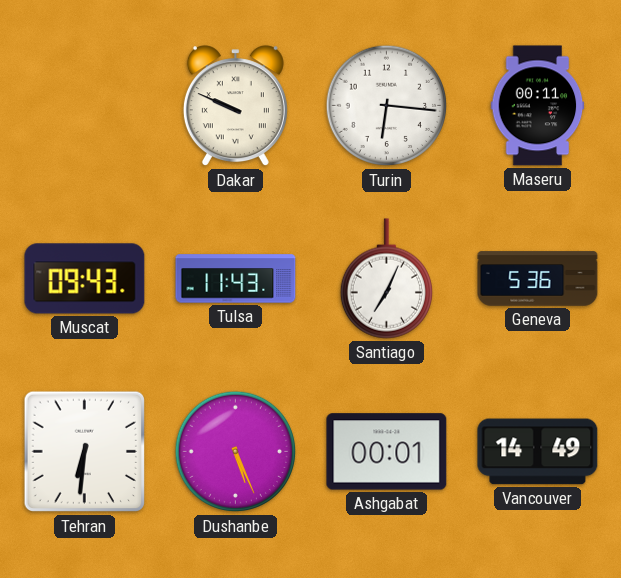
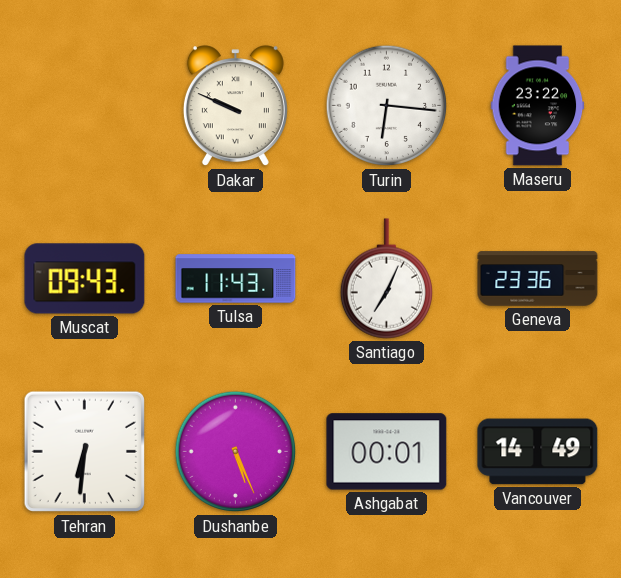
Maseru: 00:11 -> 23:22 (538, 106)
Geneva: 5:36 -> 23:36 (538, 279)
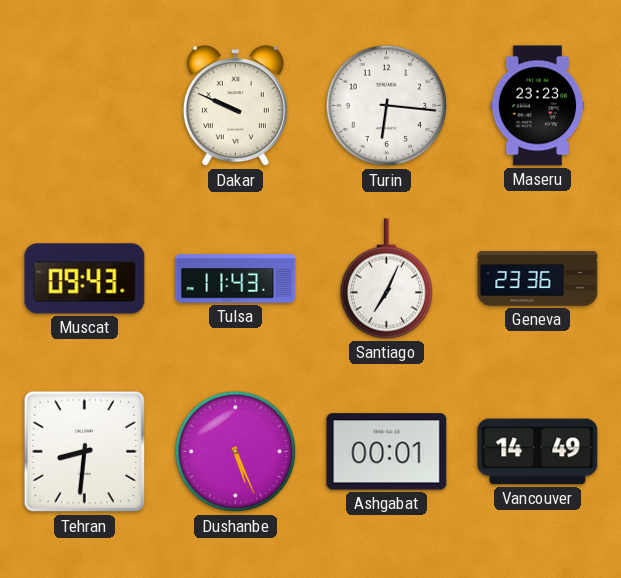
Maseru: 23:22 -> 23:23 (538, 106)
Tehran: 6:31 -> 8:31 (85, 452)
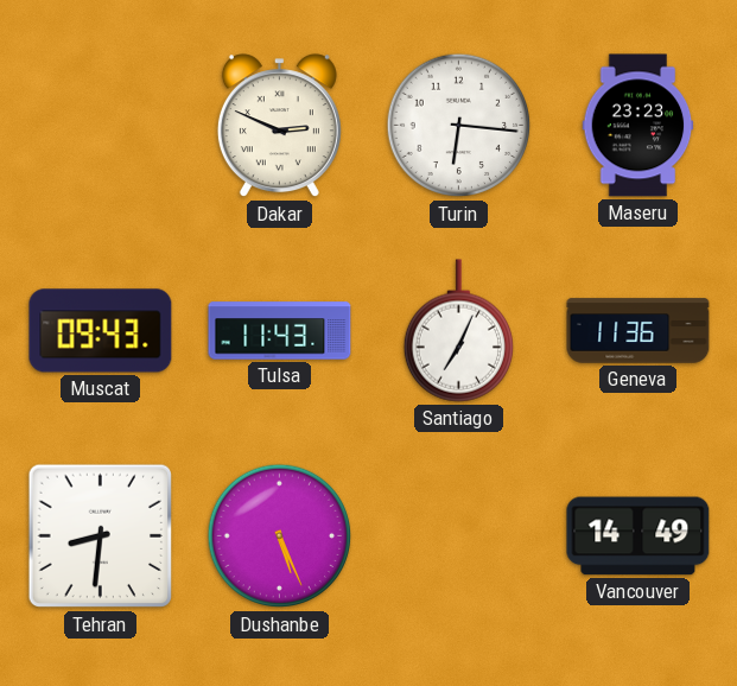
Dakar: 9:49 -> 2:49 (279, 126)
Geneva: 23:36 -> 11:36 (638, 331)
Ashgabat: 00:01 -> none (387, 452)
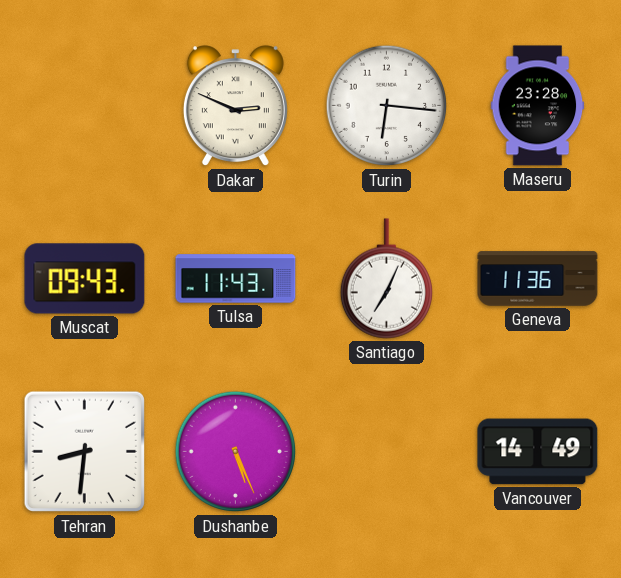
Maseru: 23:23 -> 23:28 (538, 106)
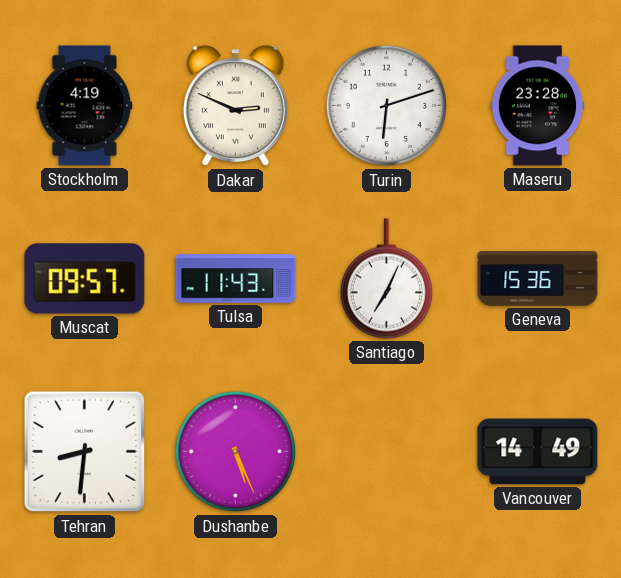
Stockholm: none -> 4:19 (85, 106)
Turin: 6:16 -> 6:12 (387, 106)
Muscat: 09:43 -> 09:57 (85, 279)
Geneva: 11:36 -> 15:36 (538, 279)
